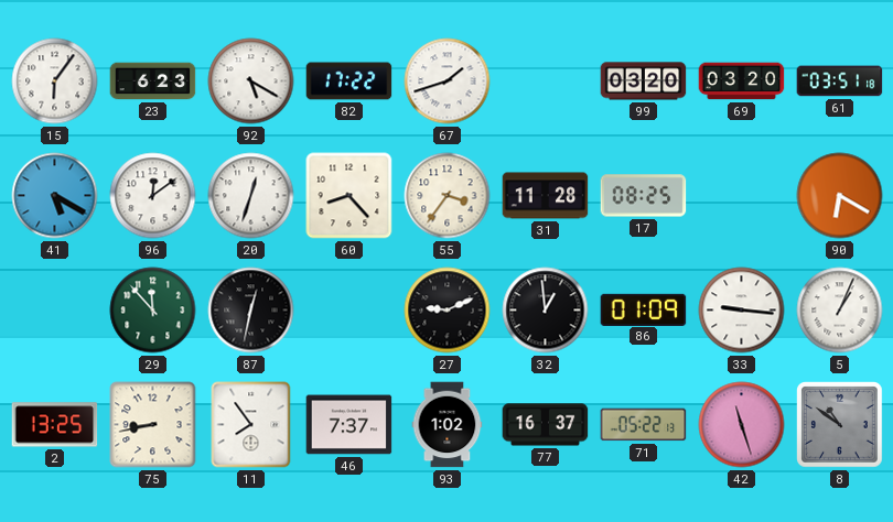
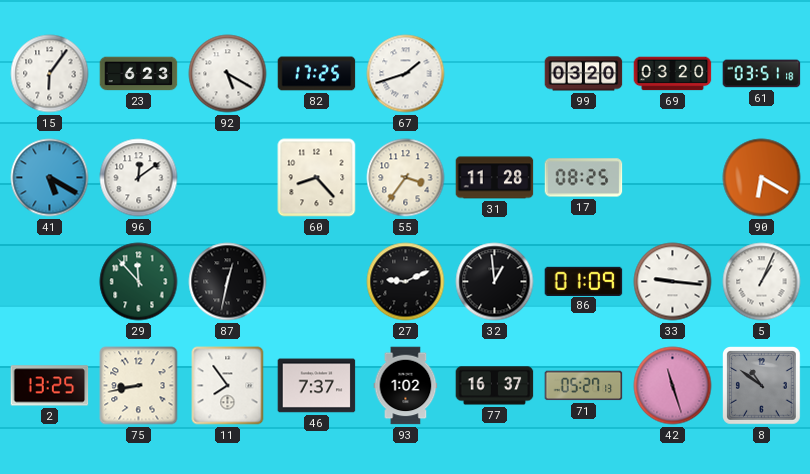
82: 17:22 -> 17:25 (317, 74)
20: 12:33 -> none (251, 196)
71: 05:22 -> 05:27 (584, 386)
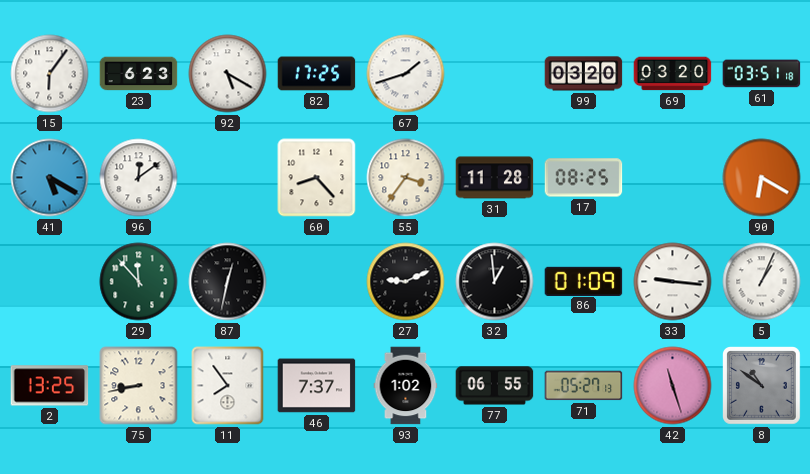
77: 16:37 -> 06:55 (495, 386)
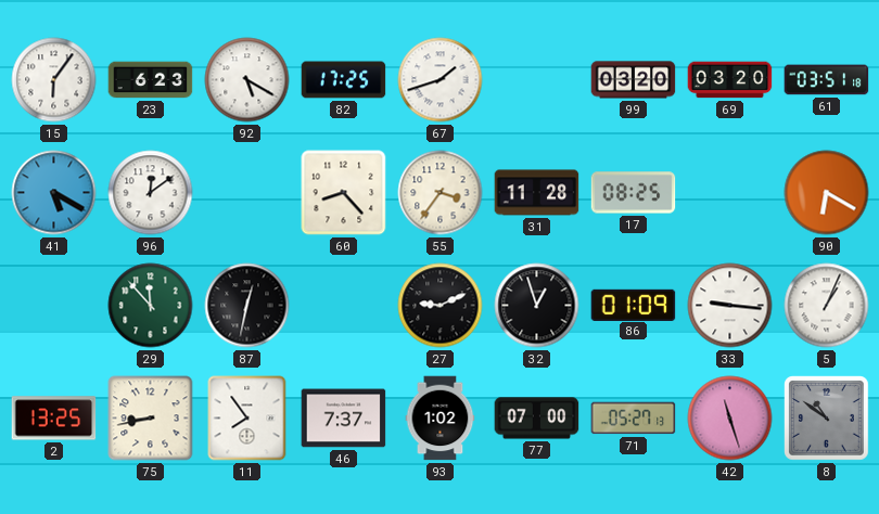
32: 12:59 -> 12:57 (537, 306)
77: 06:55 -> 07:00 (537, 419)
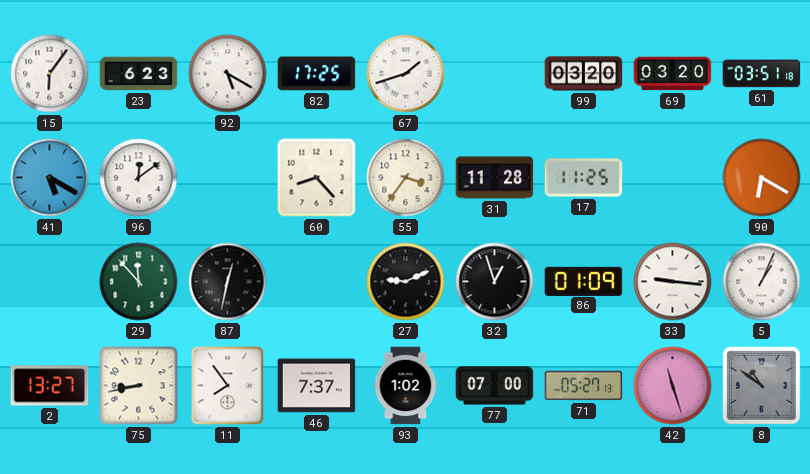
17: 08:25 -> 11:25 (584, 178)
2: 13:25 -> 13:27 (50, 386)
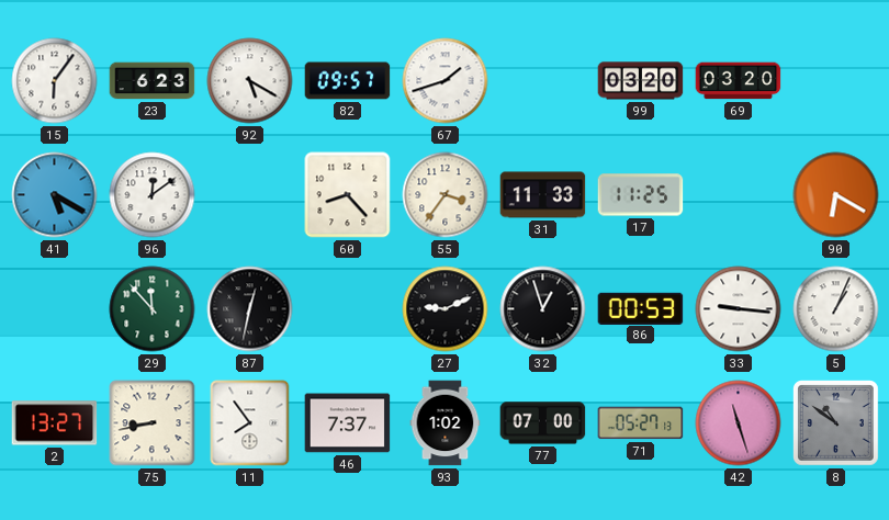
82: 17:25 -> 09:57 (348, 81)
61: 03:51 -> none (762, 74)
31: 11:28 -> 11:33 (543, 195)
86: 01:09 -> 00:53 (641, 308)
